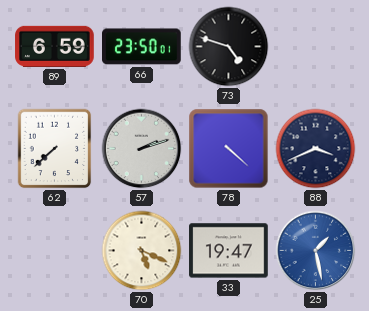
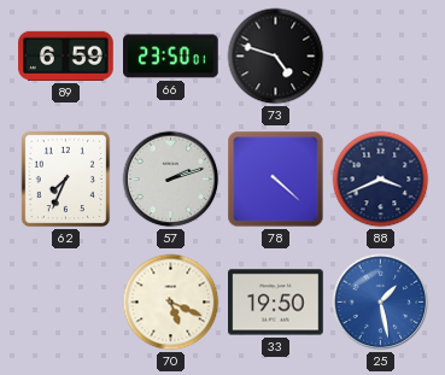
62: 7:38 -> 7:34 (66, 180)
33: 19:47 -> 19:50 (276, 303)
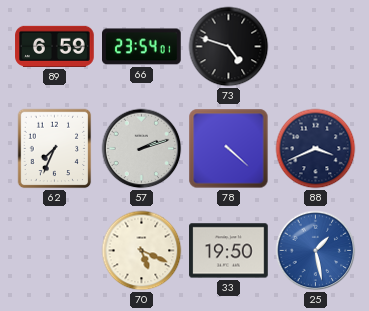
66: 23:50 -> 23:54 (142, 47)
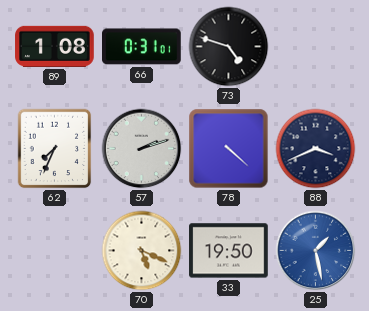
89: 6:59 -> 1:08 (55, 46)
66: 23:54 -> 0:31 (142, 47)
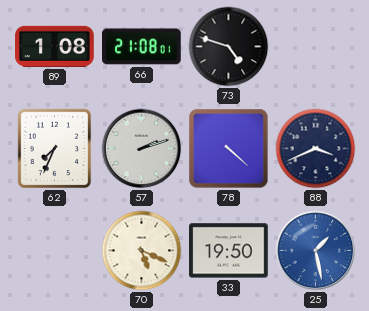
66: 0:31 -> 21:08 (142, 47)
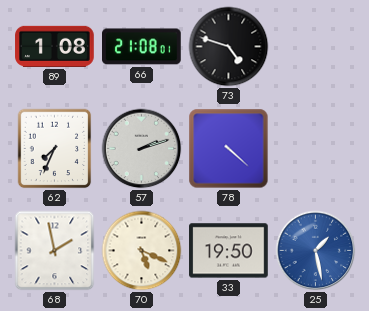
88: 3:41 -> none (316, 149)
68: none -> 1:58 (55, 251)
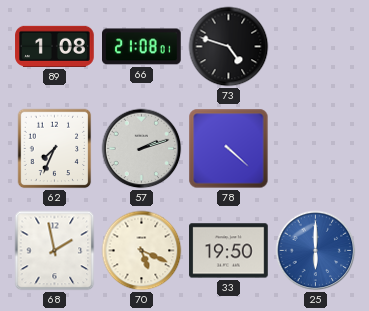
25: 1:28 -> 6:00 (316, 251)
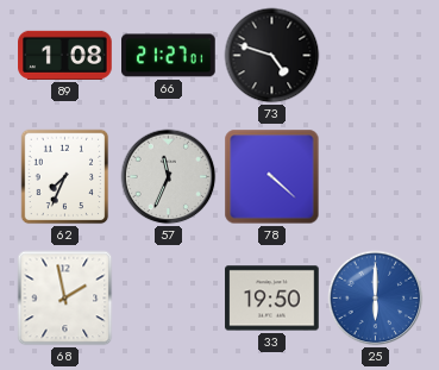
66: 21:08 -> 21:27 (169, 56)
57: 2:12 -> 11:34 (169, 177)
70: 5:19 -> none (142, 251)
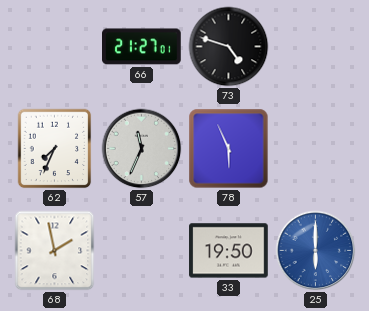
89: 1:08 -> none (65, 55)
78: 4:22 -> 5:56 (229, 149)
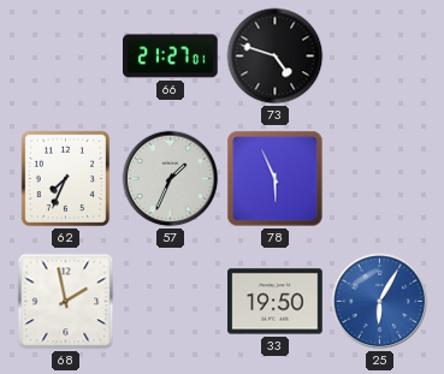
57: 11:34 -> 1:34 (171, 179)
25: 6:00 -> 6:05 (380, 302)
